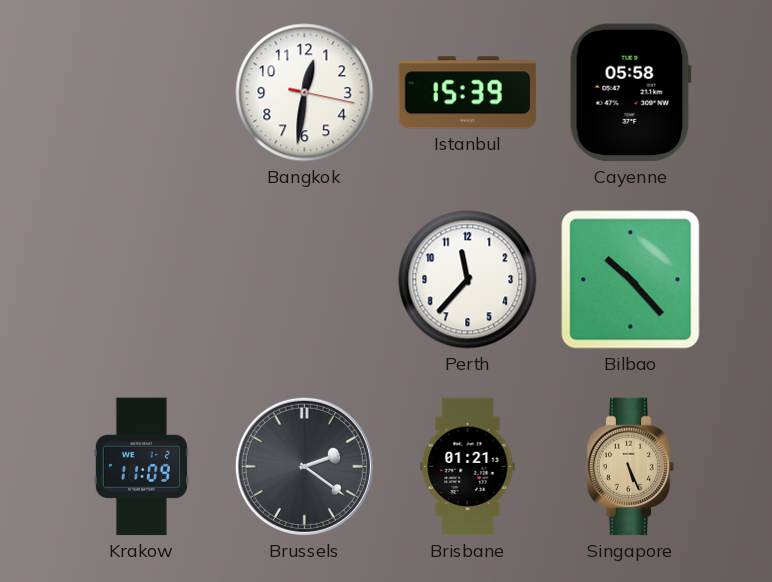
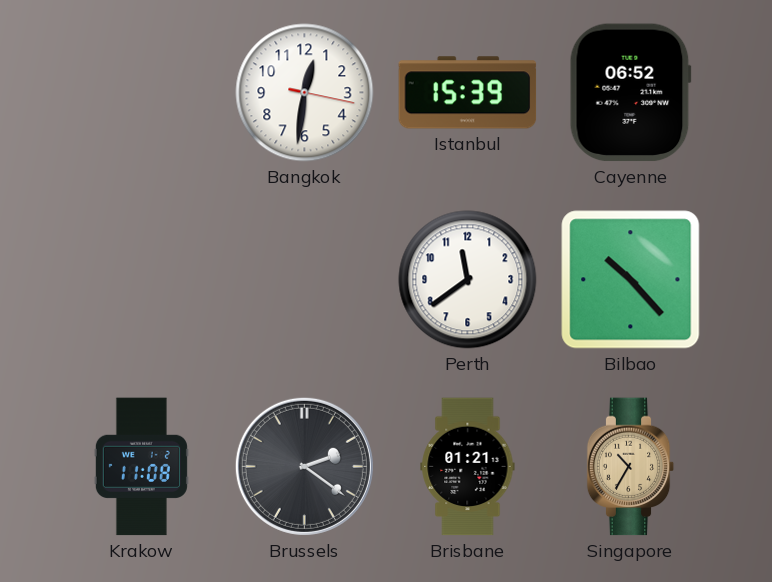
Cayenne: 05:58 -> 06:52 (630, 93)
Perth: 11:37 -> 11:39 (468, 280)
Krakow: 11:09 -> 11:08 (141, 467)
Singapore: 5:26 -> 10:35 (631, 467)
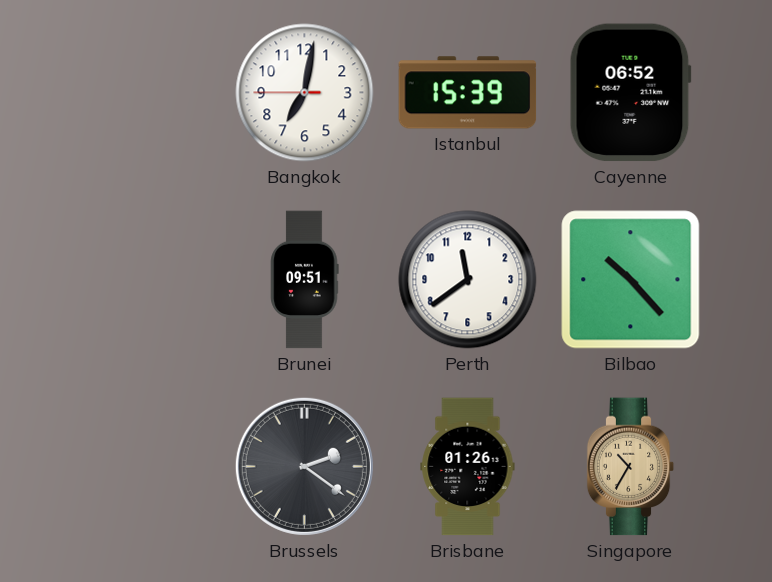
Bangkok: 12:31 -> 7:01 (305, 93)
Brunei: none -> 09:51 (305, 280)
Krakow: 11:08 -> none (141, 467)
Brisbane: 01:21 -> 01:26 (468, 467)
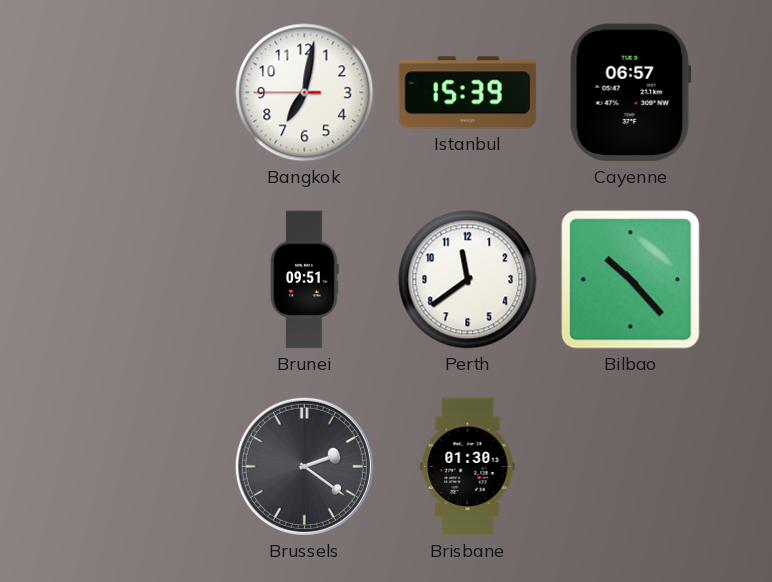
Cayenne: 06:52 -> 06:57 (630, 93)
Brisbane: 01:26 -> 01:30 (468, 467)
Singapore: 10:35 -> none (631, 467)
